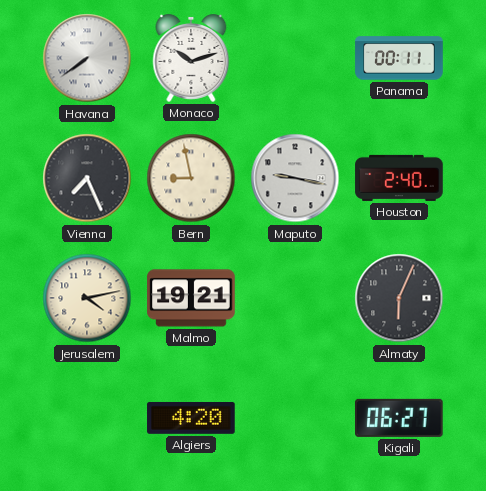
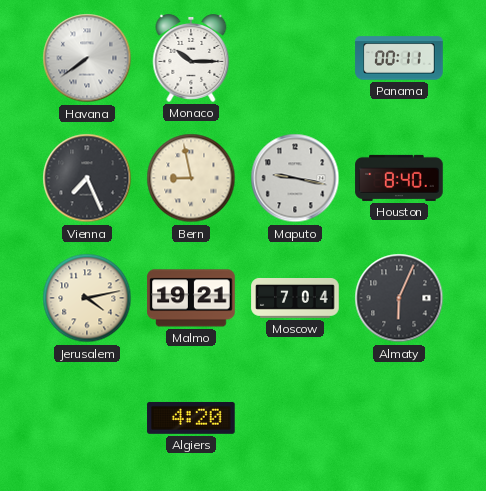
Monaco: 10:12 -> 10:15 (191, 58)
Houston: 2:40 -> 8:40 (399, 178)
Moscow: none -> 7:04 (295, 299)
Kigali: 06:27 -> none (399, 418)
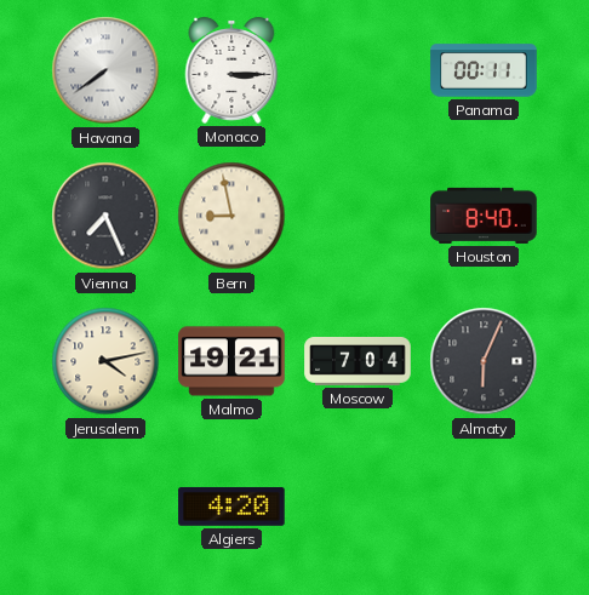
Monaco: 10:15 -> 3:15 (231, 70)
Maputo: 9:17 -> none (295, 178)
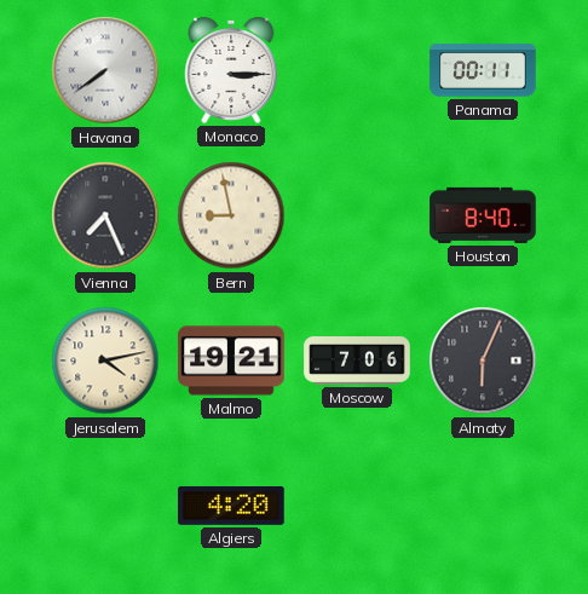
Moscow: 7:04 -> 7:06 (357, 362)
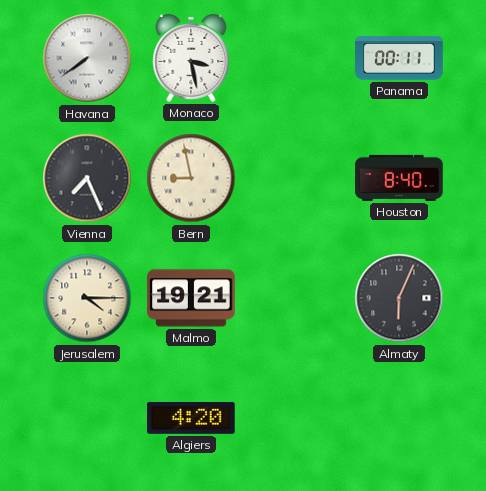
Monaco: 3:15 -> 3:28 (191, 58)
Jerusalem: 4:13 -> 4:15 (87, 298)
Moscow: 7:06 -> none (357, 362)
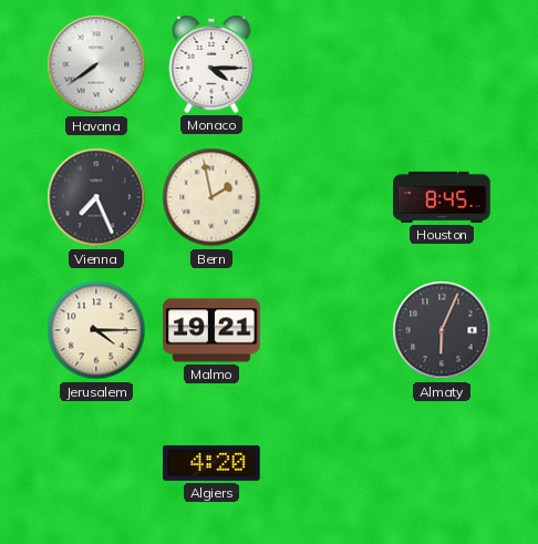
Monaco: 3:28 -> 4:15 (211, 64)
Panama: 00:11 -> none (399, 58)
Bern: 8:58 -> 1:58 (211, 197)
Houston: 8:40 -> 8:45 (442, 197)
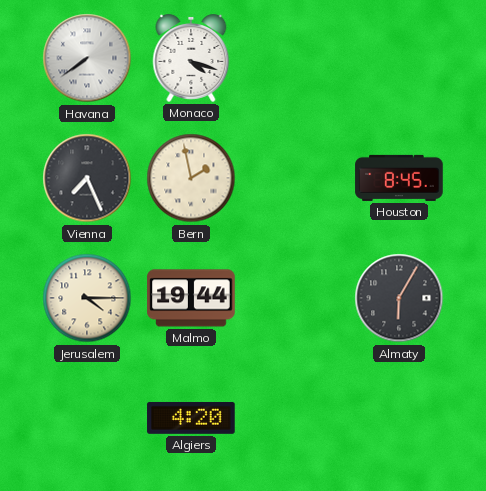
Monaco: 4:15 -> 4:18 (191, 58)
Malmo: 19:21 -> 19:44 (191, 298)
Almaty: 6:04 -> 6:05 (399, 298)
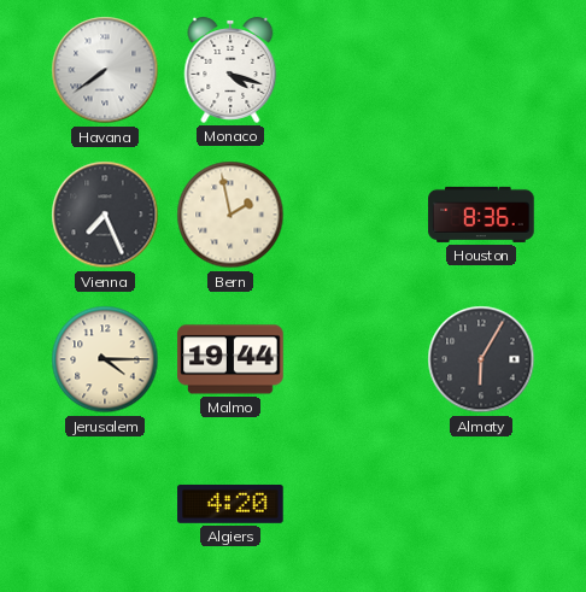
Houston: 8:45 -> 8:36 (481, 215)
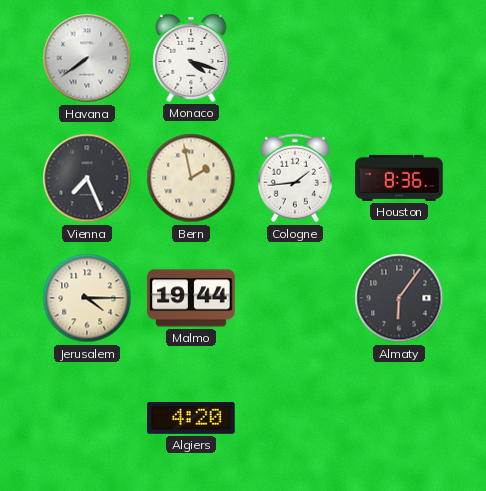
Cologne: none -> 1:44 (296, 178)
Almaty: 6:05 -> 6:06 (399, 298)
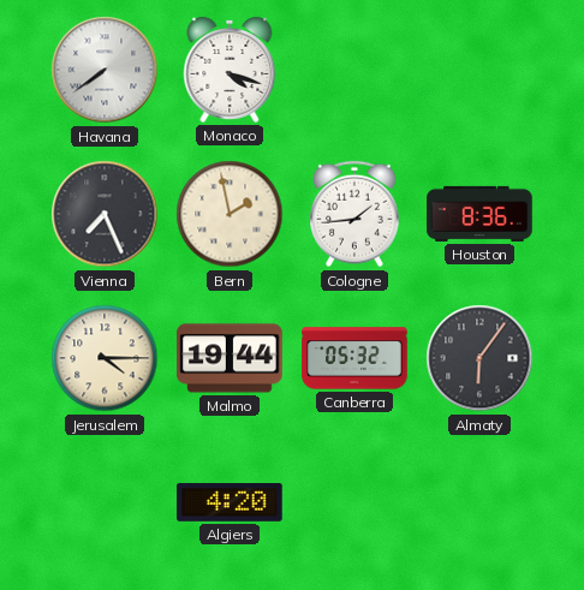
Canberra: none -> 05:32 (354, 358)
